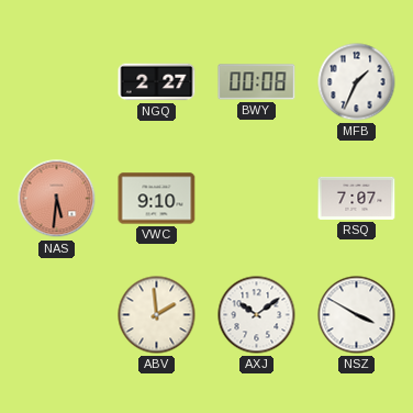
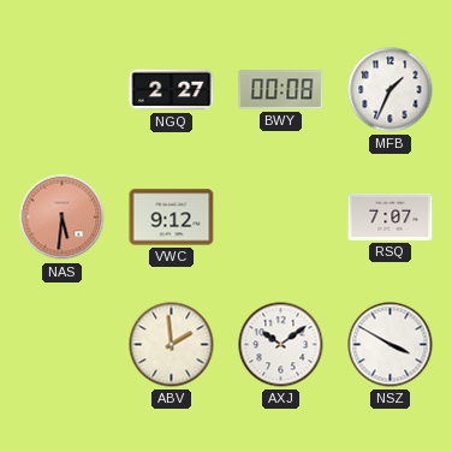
VWC: 9:10 -> 9:12 (172, 218)
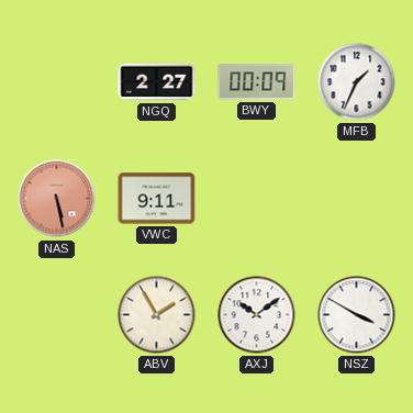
BWY: 00:08 -> 00:09 (257, 82)
NAS: 5:31 -> 5:28 (57, 199)
VWC: 9:12 -> 9:11 (157, 199)
RSQ: 7:07 -> none (391, 216)
ABV: 1:59 -> 1:55 (157, 315)
